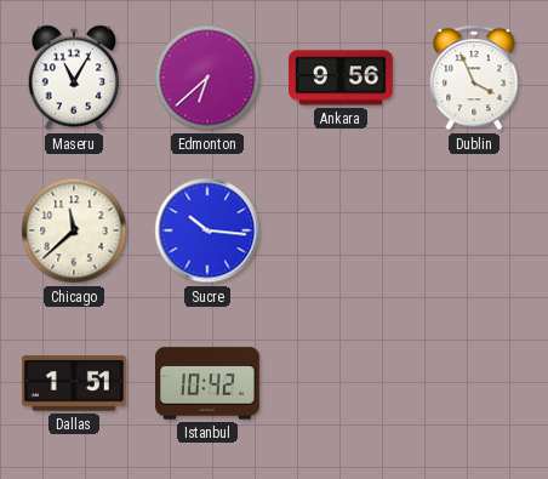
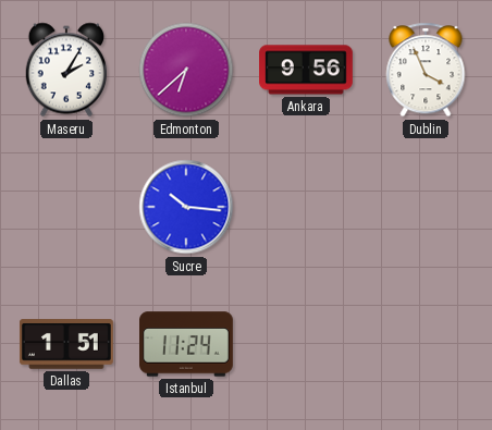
Maseru: 11:05 -> 2:05 (66, 70)
Chicago: 11:38 -> none (74, 230)
Istanbul: 10:42 -> 11:24 (187, 344)
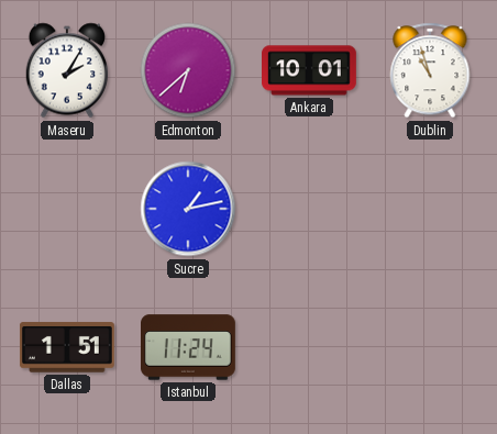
Ankara: 9:56 -> 10:01 (310, 70)
Dublin: 3:56 -> 10:57 (430, 70)
Sucre: 10:16 -> 1:13 (188, 209)
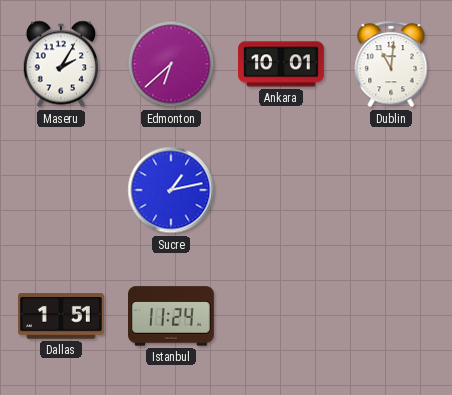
Dublin: 10:57 -> 11:01 (391, 64)
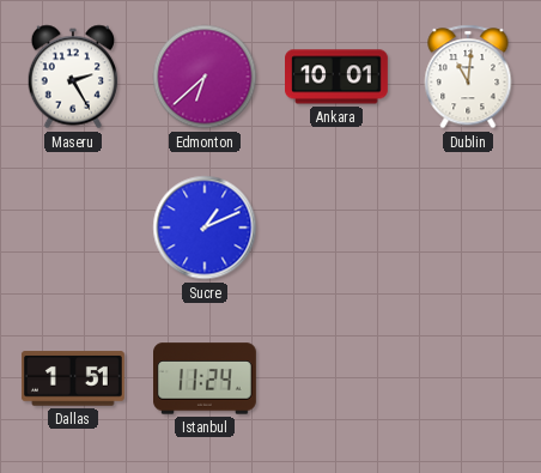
Maseru: 2:05 -> 2:25 (73, 77)
Sucre: 1:13 -> 1:11 (205, 228)
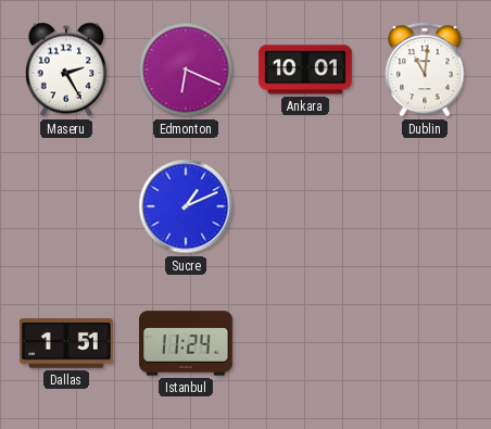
Edmonton: 6:38 -> 6:19 (186, 70)
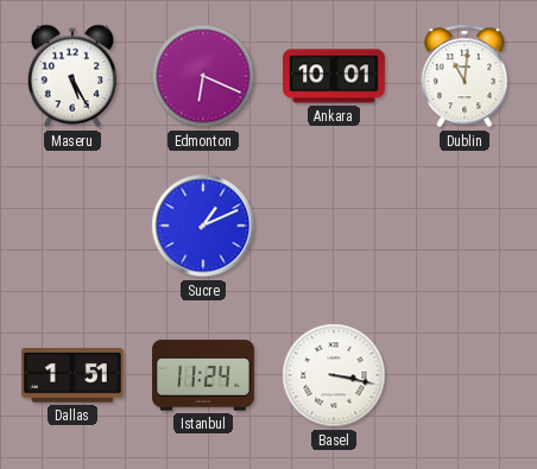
Maseru: 2:25 -> 5:25 (72, 76)
Basel: none -> 3:17 (334, 375)
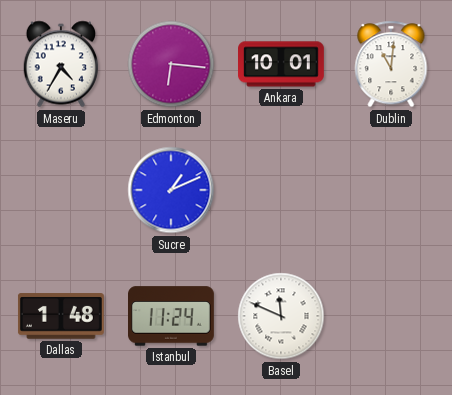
Maseru: 5:25 -> 4:35 (61, 64)
Edmonton: 6:19 -> 6:16 (171, 64)
Dallas: 1:51 -> 1:48 (61, 316)
Basel: 3:17 -> 11:49 (281, 316)
